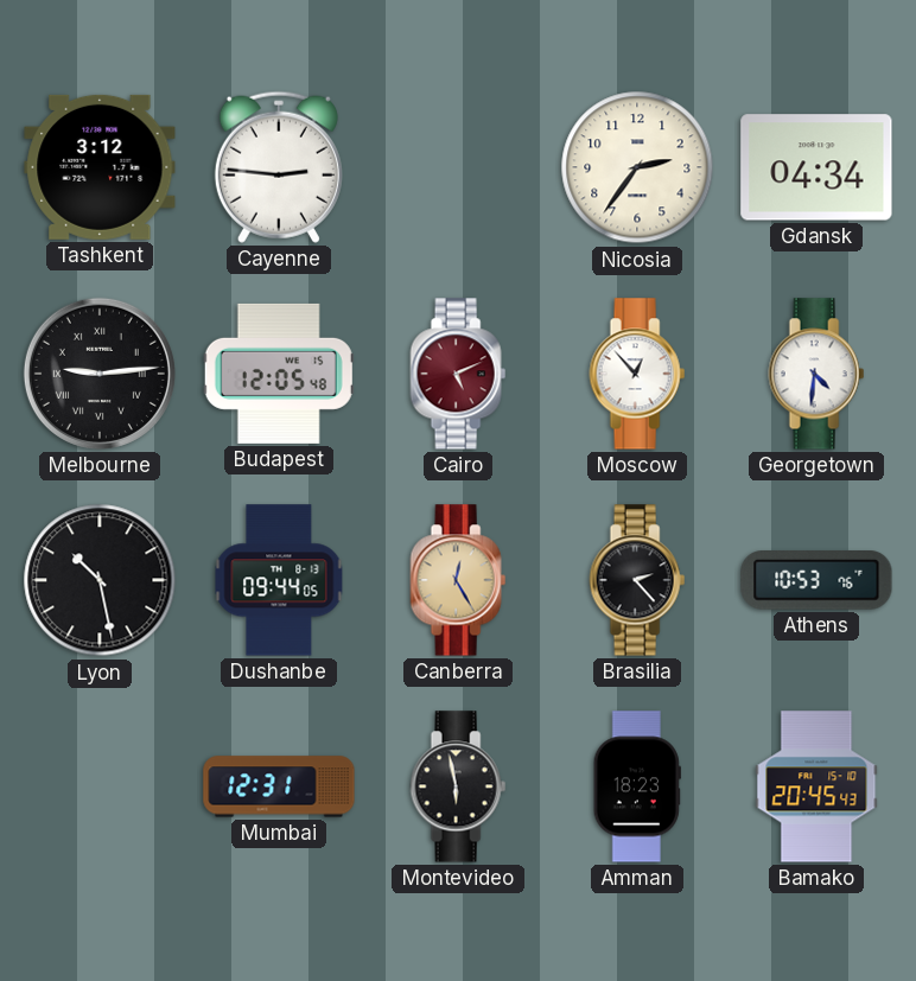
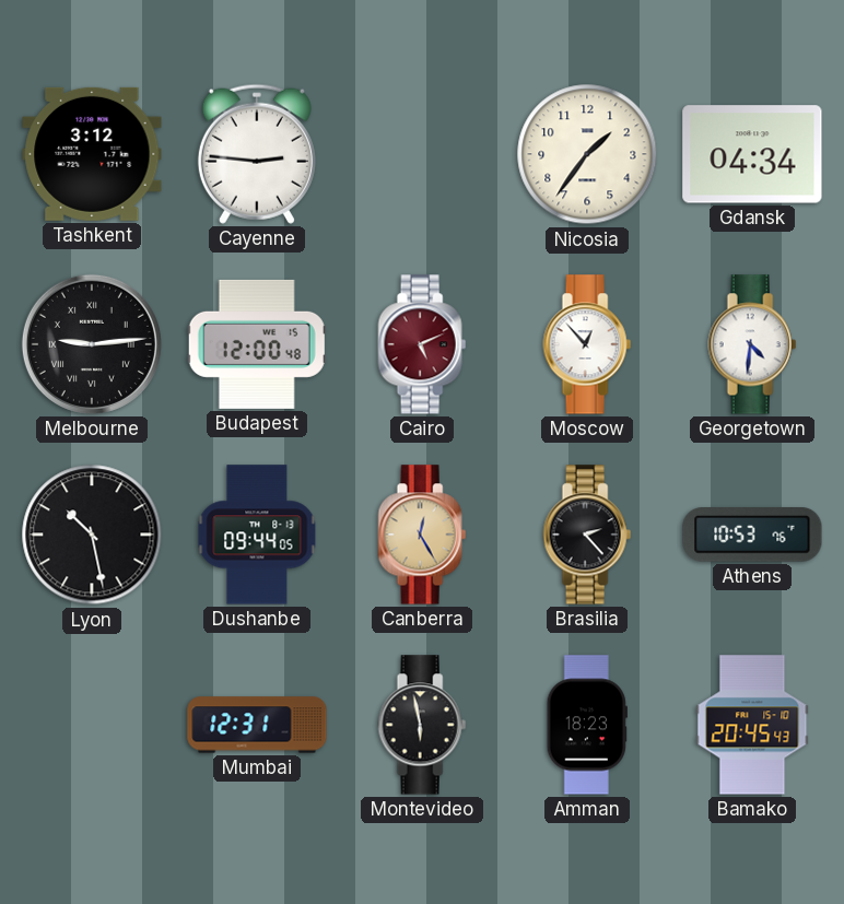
Nicosia: 2:36 -> 1:36 (587, 154)
Budapest: 12:05 -> 12:00 (257, 344)
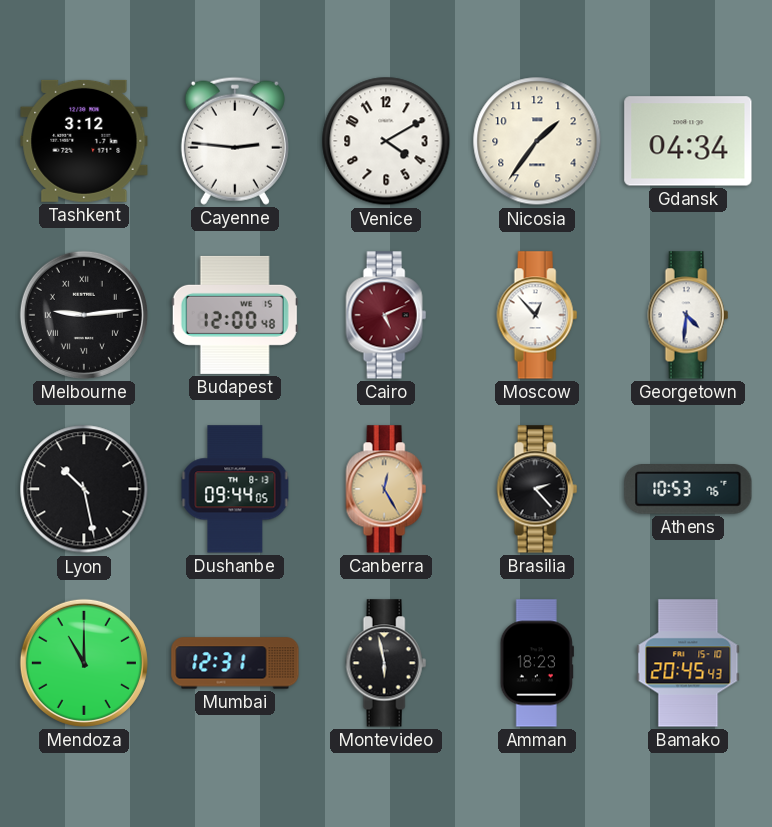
Venice: none -> 4:10 (386, 141)
Mendoza: none -> 11:00 (84, 663)
